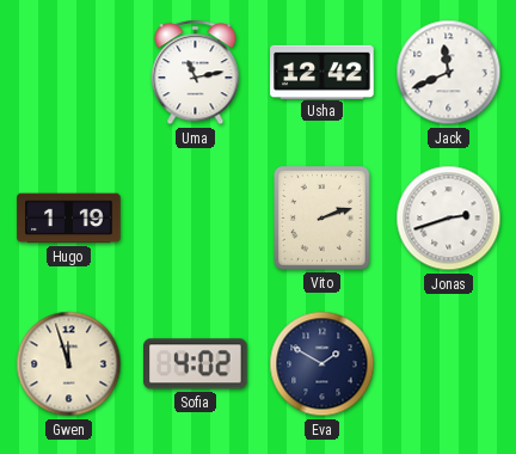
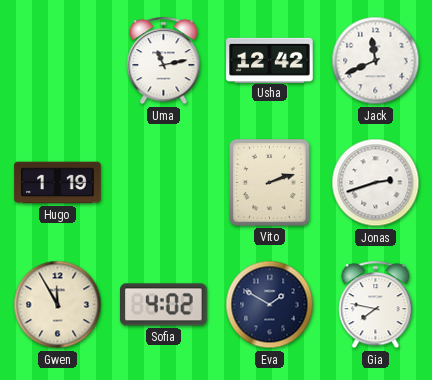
Gwen: 11:57 -> 11:55 (58, 305)
Gia: none -> 7:47 (376, 305)
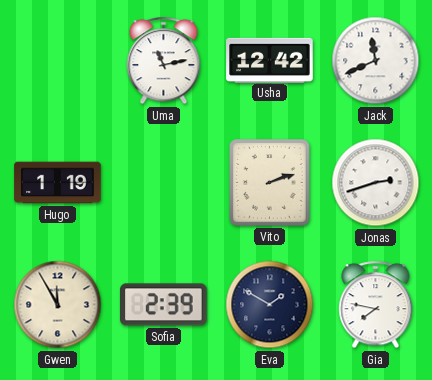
Sofia: 4:02 -> 2:39 (164, 305)
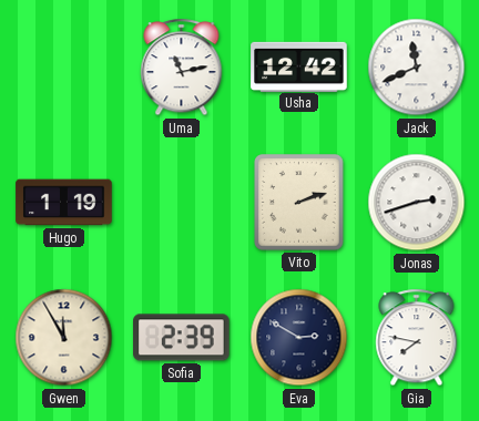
Eva: 1:50 -> 2:50 (299, 338)
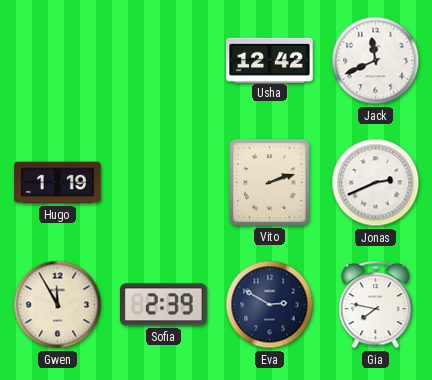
Uma: 11:13 -> none (182, 68)
Jonas: 2:42 -> 2:41 (376, 183)
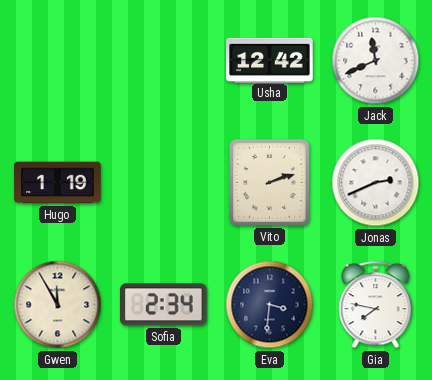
Sofia: 2:39 -> 2:34 (164, 305)
Eva: 2:50 -> 3:31 (270, 305)
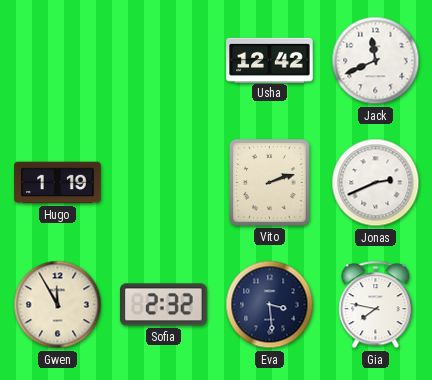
Sofia: 2:34 -> 2:32 (164, 305)
Eva: 3:31 -> 3:29 (270, 305)
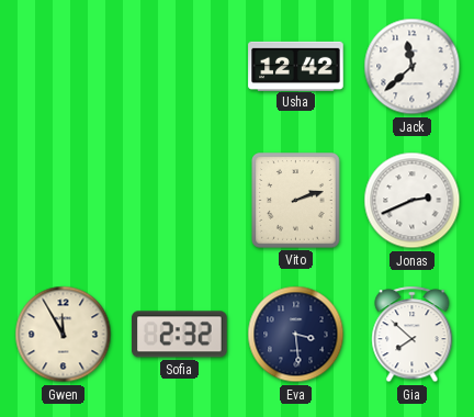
Jack: 11:41 -> 11:38 (413, 67)
Hugo: 1:19 -> none (58, 183)
Gia: 7:47 -> 7:52 (413, 335)
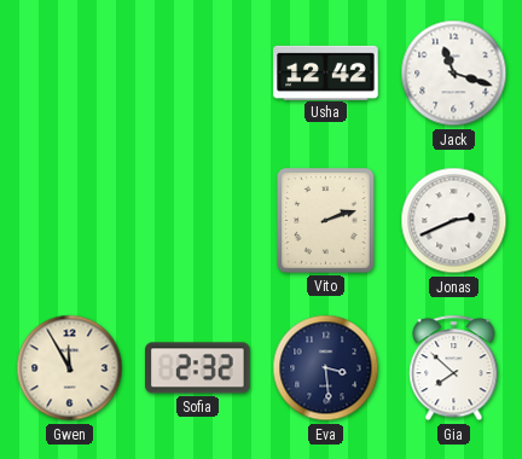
Jack: 11:38 -> 11:18 (454, 74)
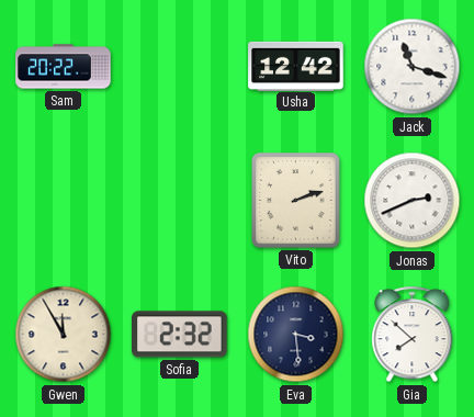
Sam: none -> 20:22 (64, 67)
